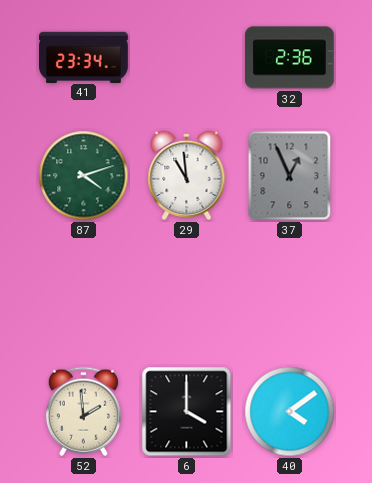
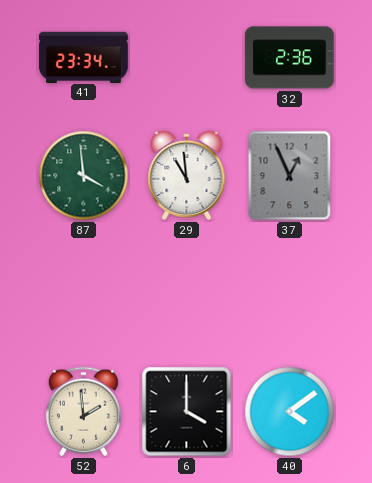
87: 4:12 -> 3:59 (84, 176)
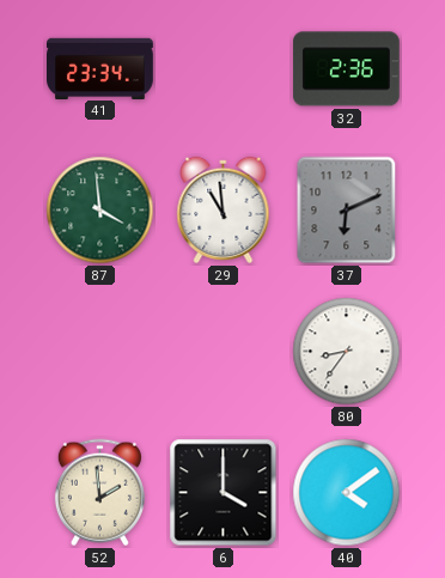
37: 12:56 -> 6:11 (347, 211)
80: none -> 8:36 (347, 352)
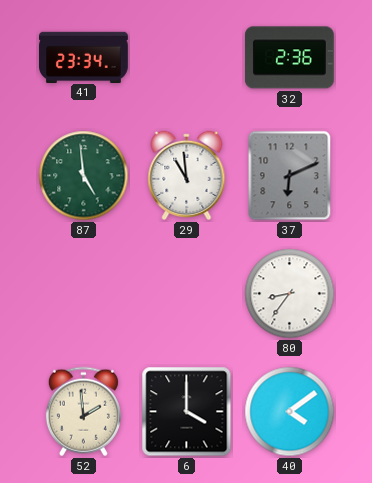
87: 3:59 -> 4:59 (84, 176)
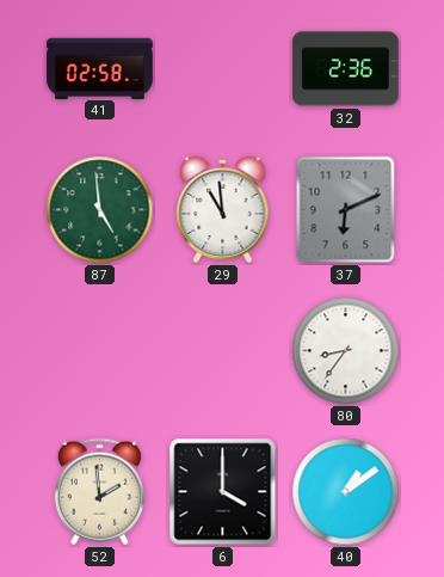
41: 23:34 -> 02:58 (100, 68)
40: 4:09 -> 1:09 (346, 492)
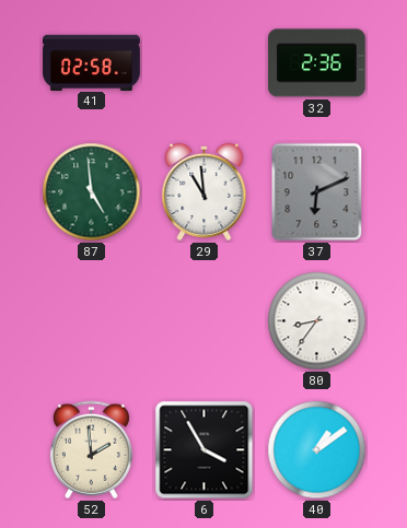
6: 4:00 -> 3:55 (205, 450)
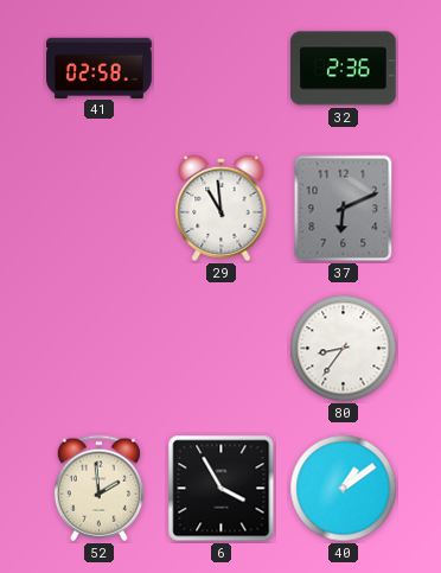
87: 4:59 -> none (92, 192)
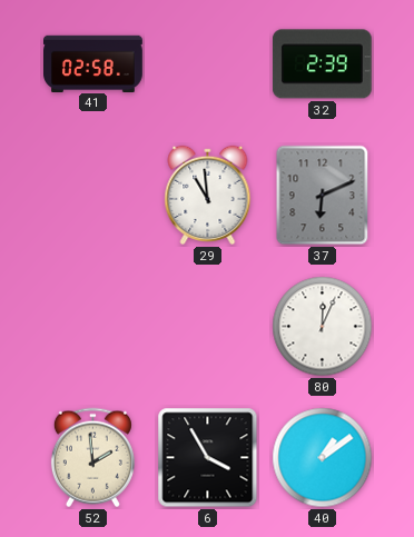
32: 2:36 -> 2:39 (322, 64)
80: 8:36 -> 12:04 (323, 327)
